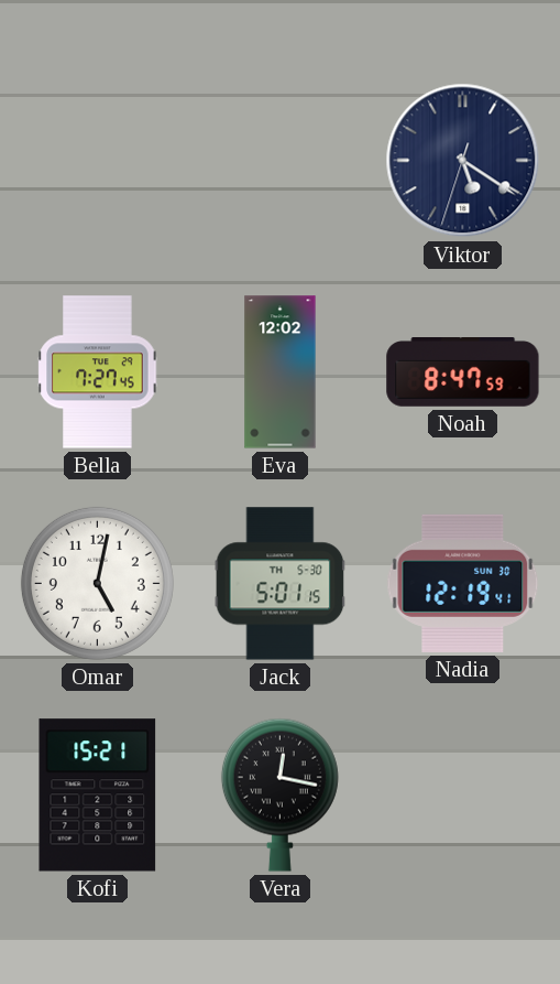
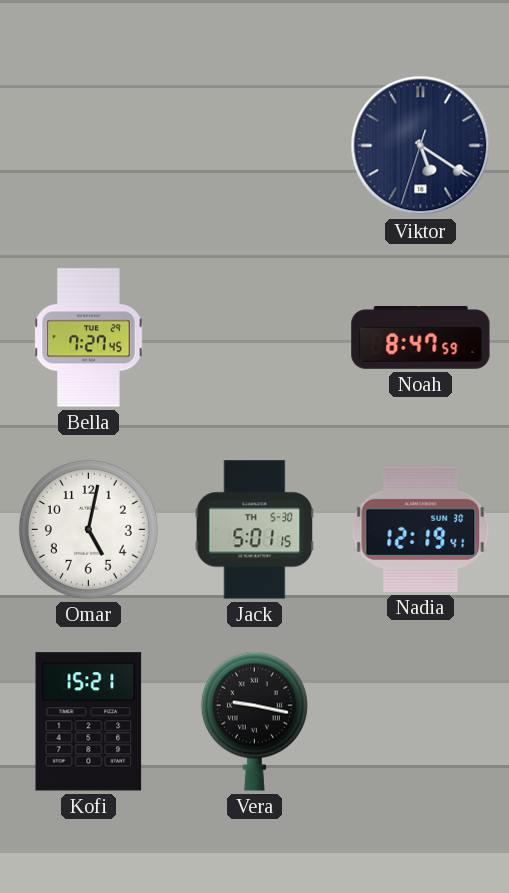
Eva: 12:02 -> none (281, 372)
Vera: 12:17 -> 9:17 (254, 721)
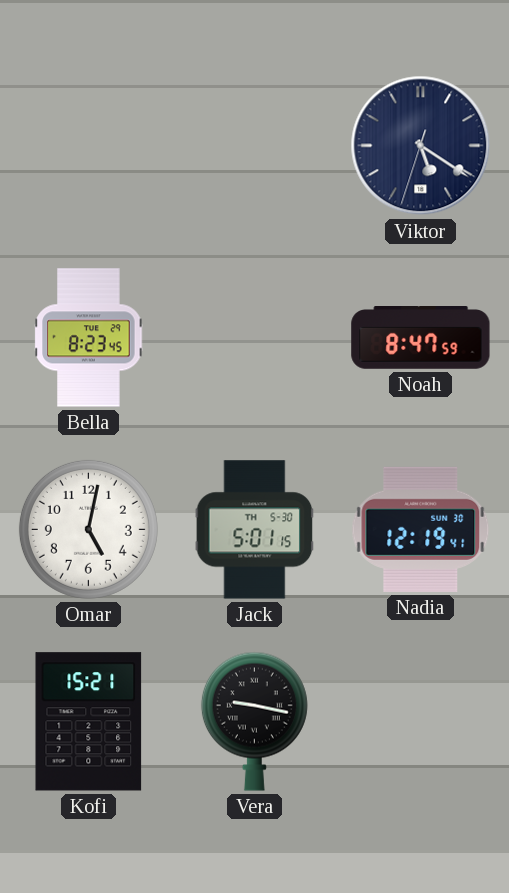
Bella: 7:27 -> 8:23 (89, 338)
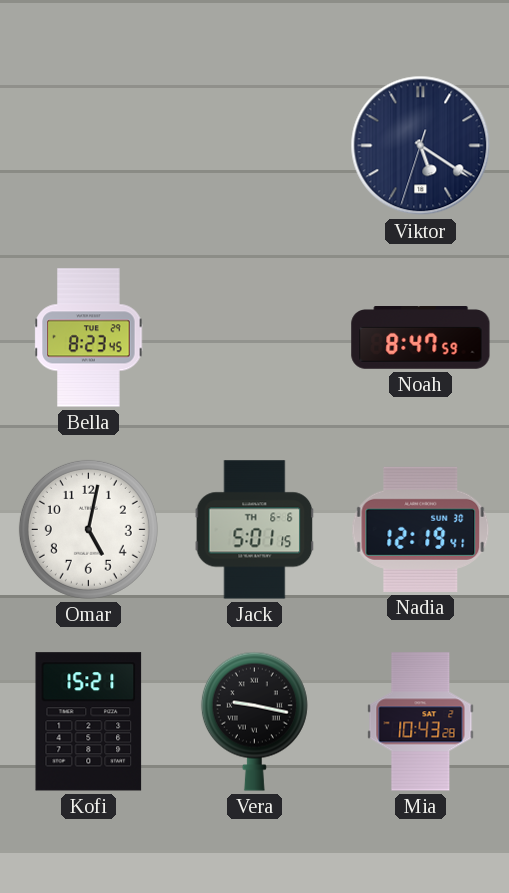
Jack date: TH 5-30 -> TH 6-6 (255, 530)
Mia: none -> 10:43 (421, 722)
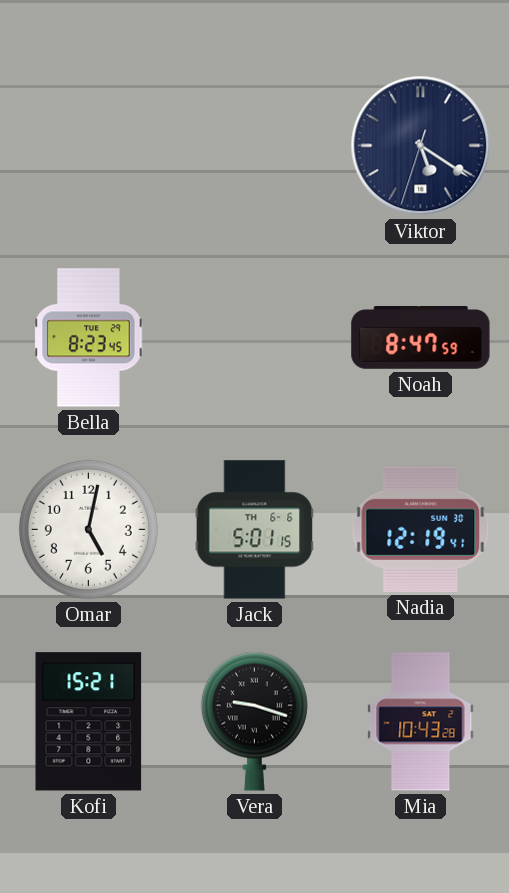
Vera: 9:17 -> 9:18 (254, 721)
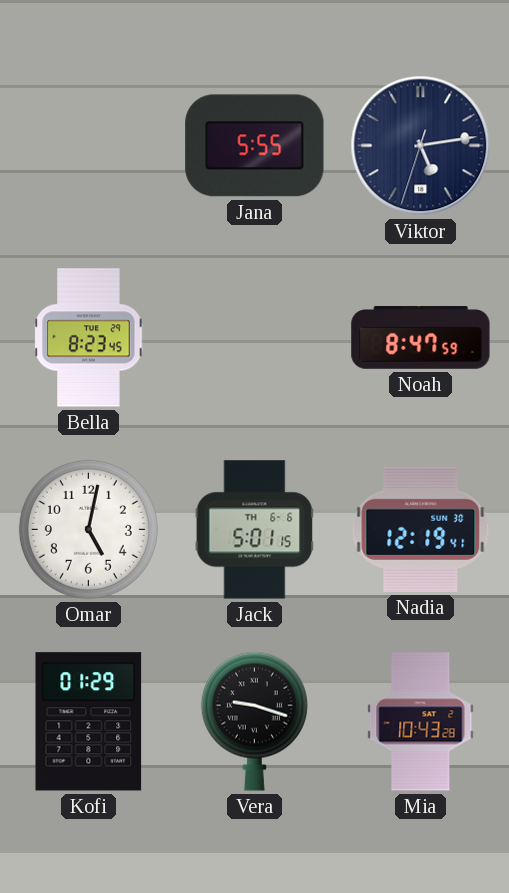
Jana: none -> 5:55 (255, 146)
Viktor: 5:20 -> 5:13 (421, 146)
Kofi: 15:21 -> 01:29 (89, 722)
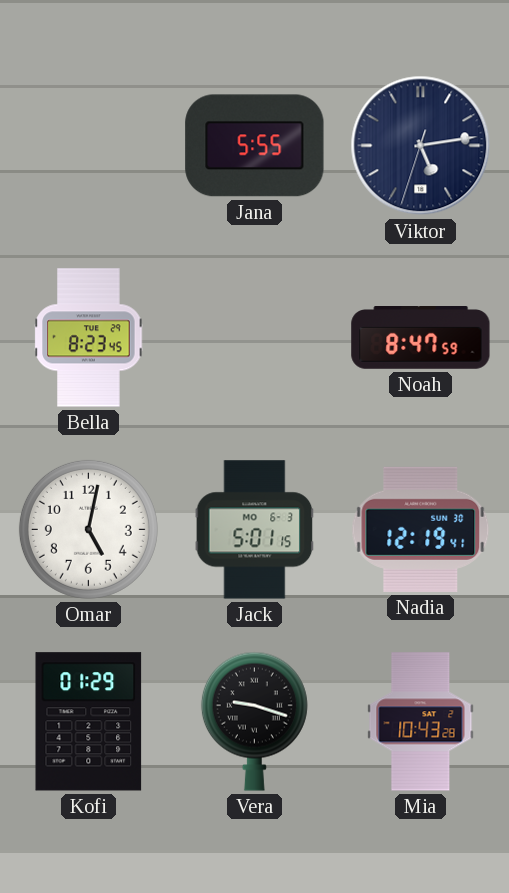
Jack date: TH 6-6 -> MO 6-3 (255, 530)
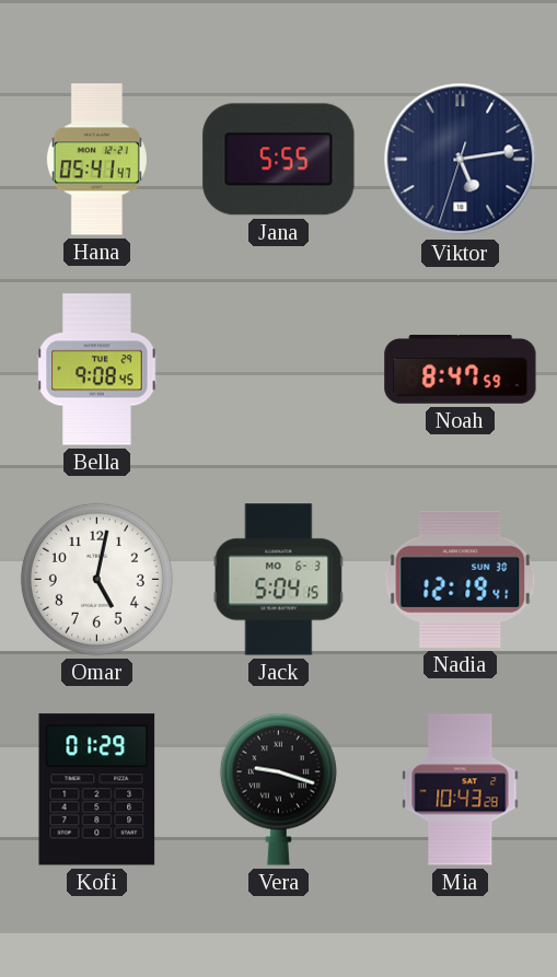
Hana: none -> 05:41 (96, 160)
Bella: 8:23 -> 9:08 (97, 370)
Jack: 5:01 -> 5:04 (279, 580)
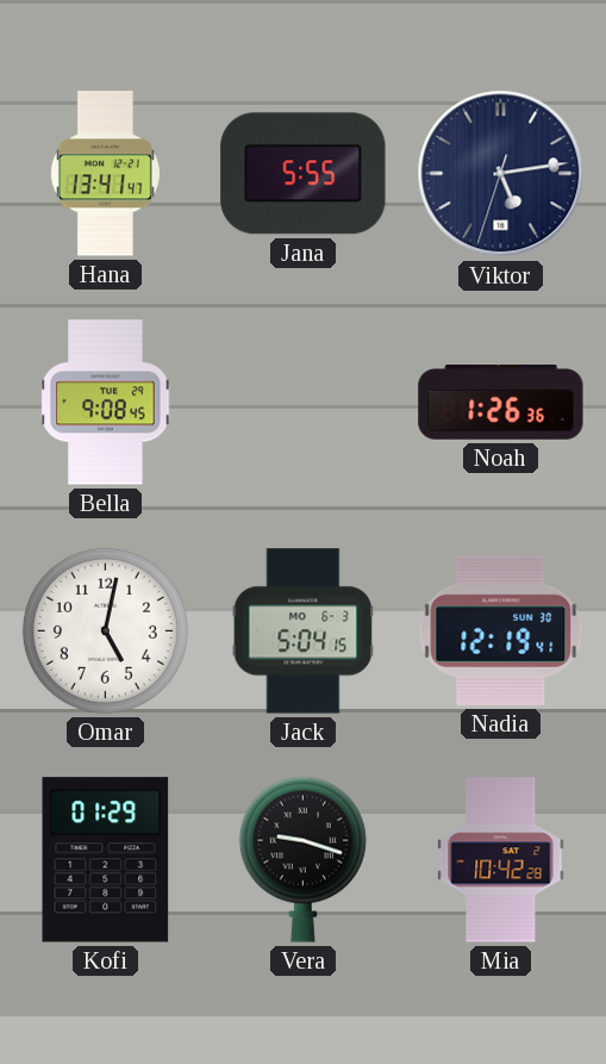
Hana: 05:41 -> 13:41 (105, 174)
Noah: 8:47 -> 1:26 (501, 403)
Mia: 10:43 -> 10:42 (501, 860)
